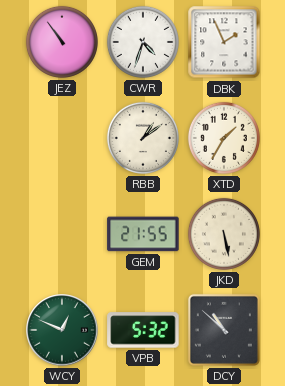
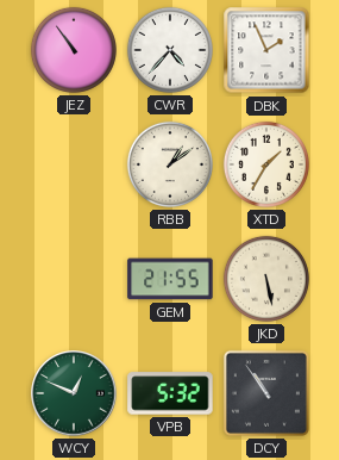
CWR: 4:33 -> 4:37 (170, 50)
DCY: 10:52 -> 10:54 (266, 393)
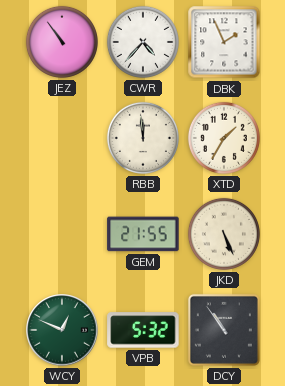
RBB: 1:09 -> 11:59 (143, 138)
JKD: 5:28 -> 5:26 (224, 234)
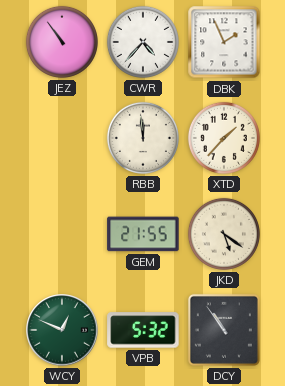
XTD: 1:35 -> 1:37 (224, 138)
JKD: 5:26 -> 5:21 (224, 234)
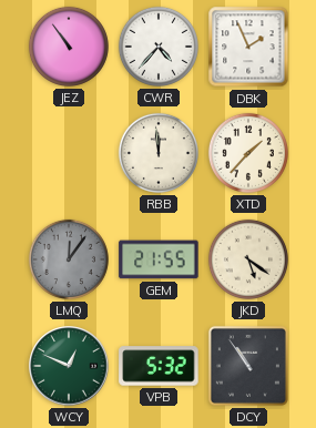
LMQ: none -> 12:06 (69, 259)
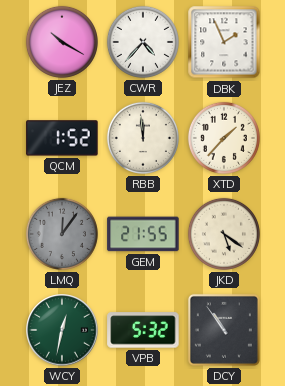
JEZ: 10:54 -> 10:20 (62, 42)
QCM: none -> 1:52 (62, 138)
WCY: 12:49 -> 12:32 (62, 330)
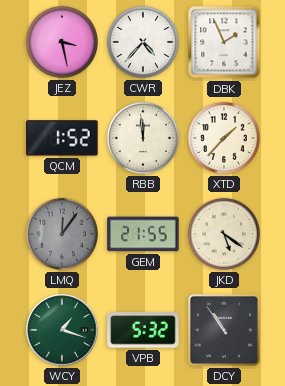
JEZ: 10:20 -> 3:28 (62, 42)
WCY: 12:32 -> 1:18 (62, 330)
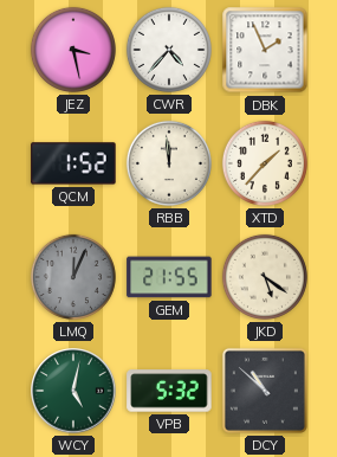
LMQ: 12:06 -> 12:04 (73, 277)
WCY: 1:18 -> 5:02 (73, 391)
DCY: 10:54 -> 10:52 (265, 391)
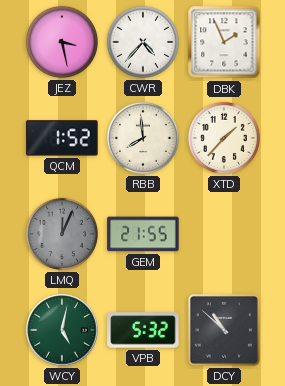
RBB: 11:59 -> 7:59 (143, 138)
JKD: 5:21 -> none (265, 277)
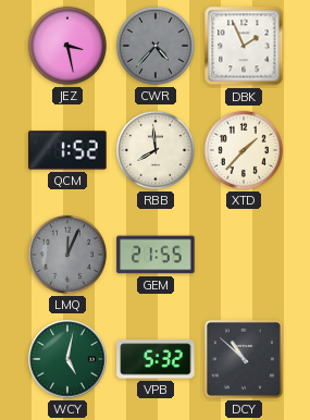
CWR dial: white -> grey (156, 46)
